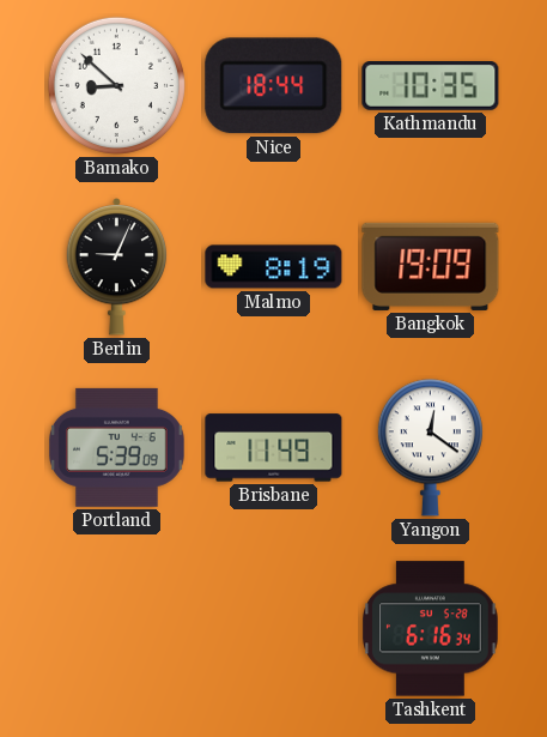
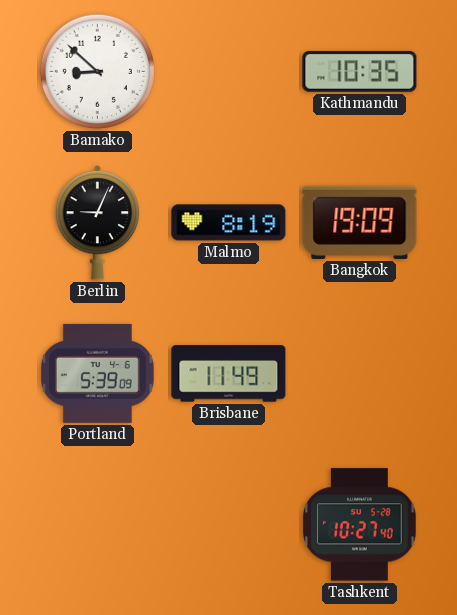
Nice: 18:44 -> none (274, 86)
Yangon: 12:21 -> none (430, 448)
Tashkent: 6:16 -> 10:27 (360, 525)
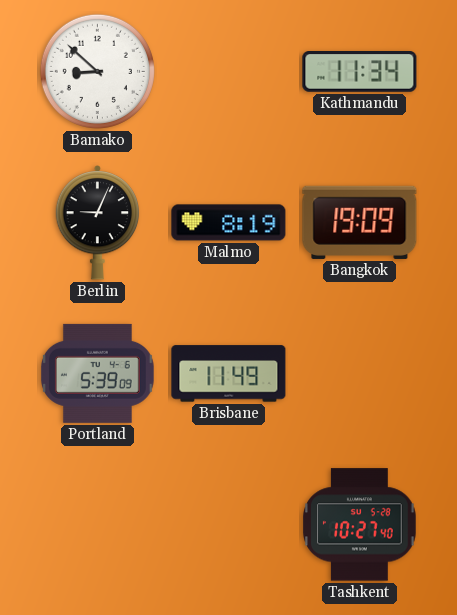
Kathmandu: 10:35 -> 11:34 (360, 72)
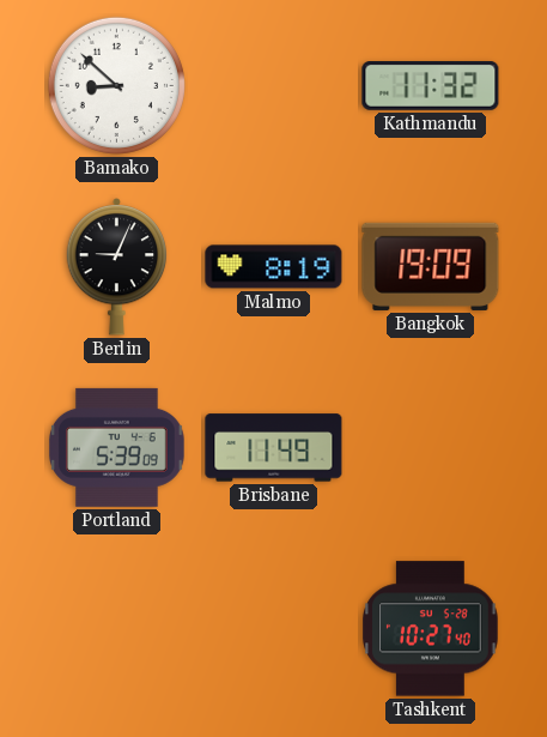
Kathmandu: 11:34 -> 11:32 (431, 86)
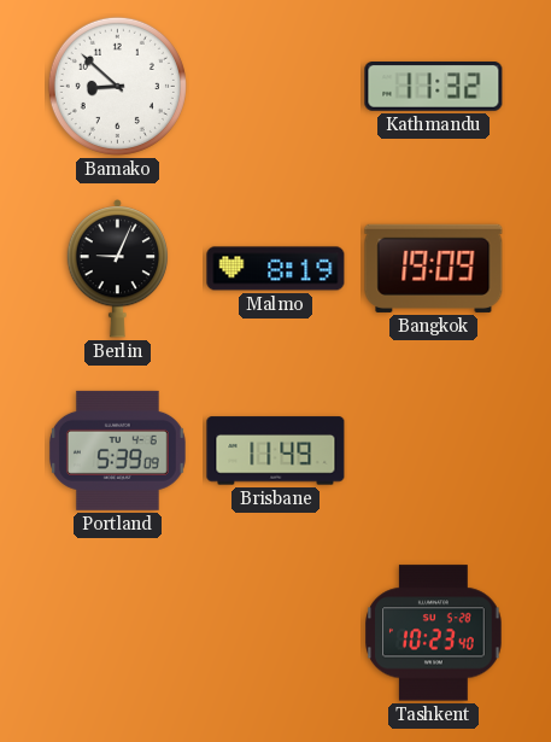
Tashkent: 10:27 -> 10:23 (434, 633)
